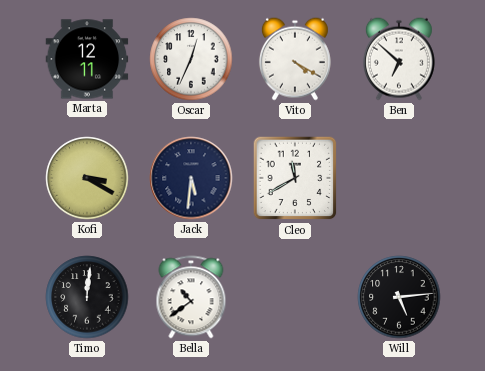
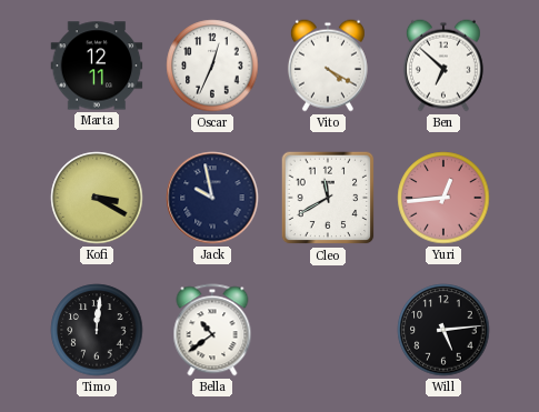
Jack: 5:31 -> 9:58 (212, 198)
Yuri: none -> 12:44 (443, 198)
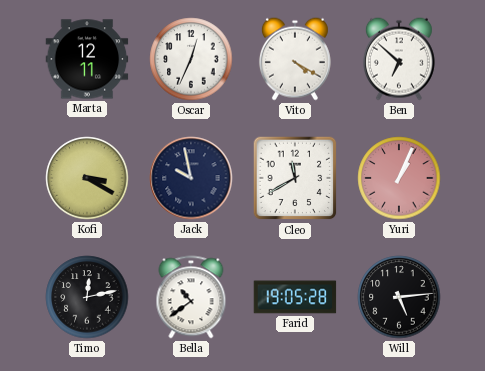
Yuri: 12:44 -> 1:04 (399, 178)
Timo: 12:01 -> 12:13 (87, 297)
Farid: none -> 19:05 (295, 297)
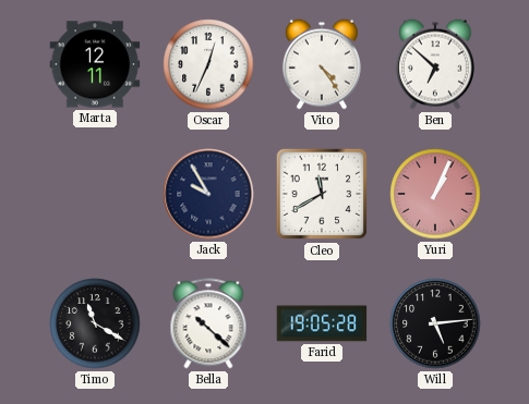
Vito: 4:20 -> 4:24 (322, 64)
Kofi: 3:20 -> none (87, 178)
Jack: 9:58 -> 9:55 (208, 194)
Timo: 12:13 -> 11:20 (95, 323)
Bella: 10:39 -> 10:22 (208, 323)
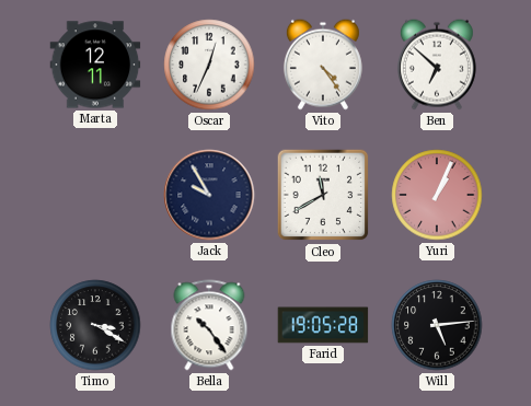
Timo: 11:20 -> 3:20 (95, 325)
Bella: 10:22 -> 10:24 (209, 325)
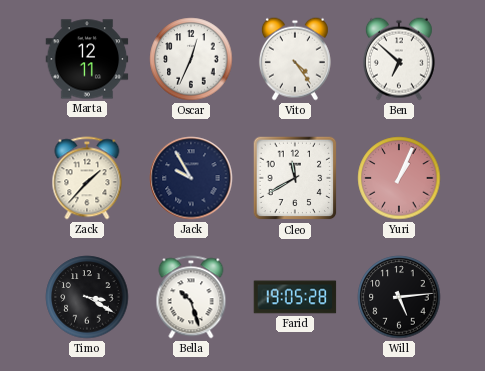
Zack: none -> 1:37 (87, 178)
Bella: 10:24 -> 10:27 (191, 297)
